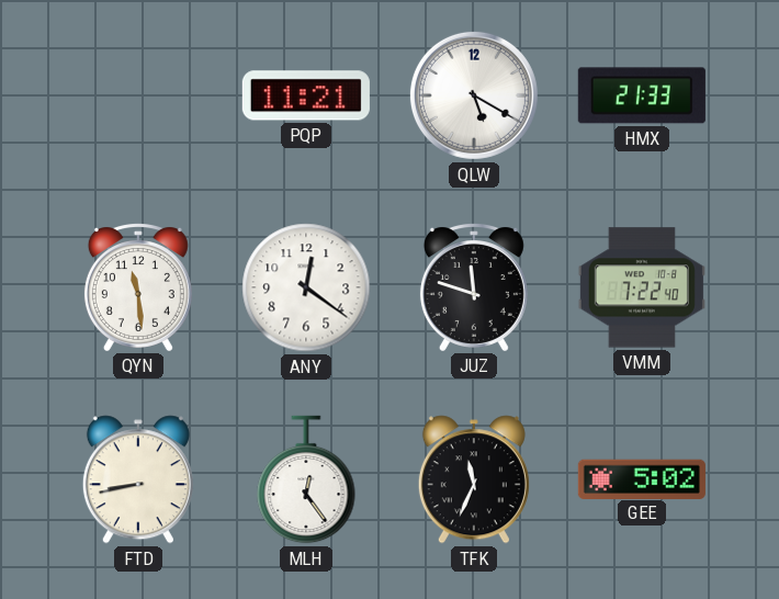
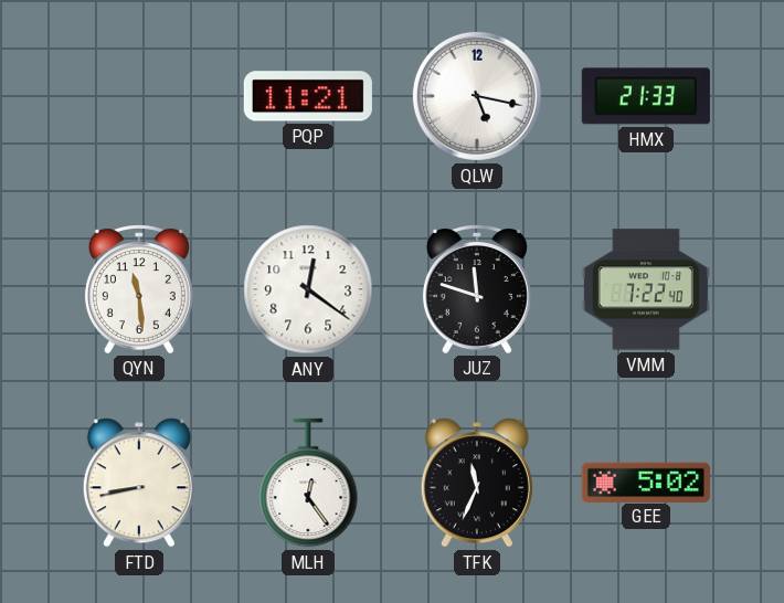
QLW: 5:20 -> 5:17 (477, 96)
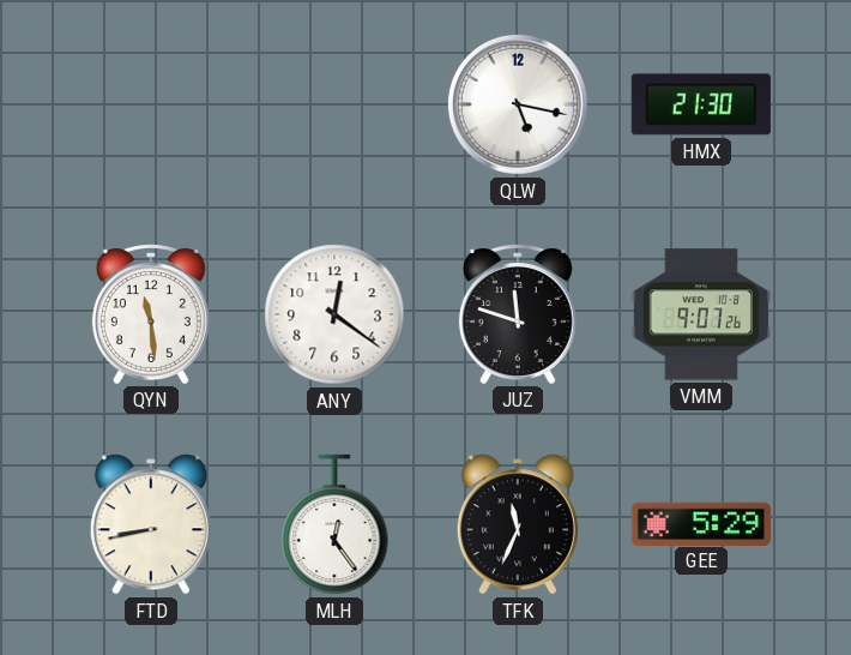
PQP: 11:21 -> none (308, 96)
HMX: 21:33 -> 21:30 (701, 104)
VMM: 7:22 -> 9:07 (701, 314)
GEE: 5:02 -> 5:29 (701, 523)
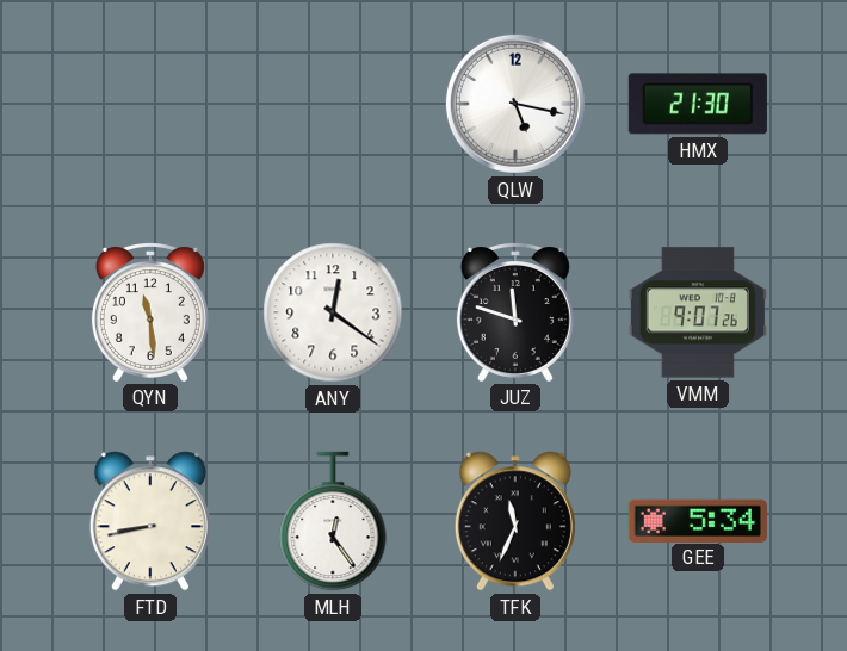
GEE: 5:29 -> 5:34 (698, 520)
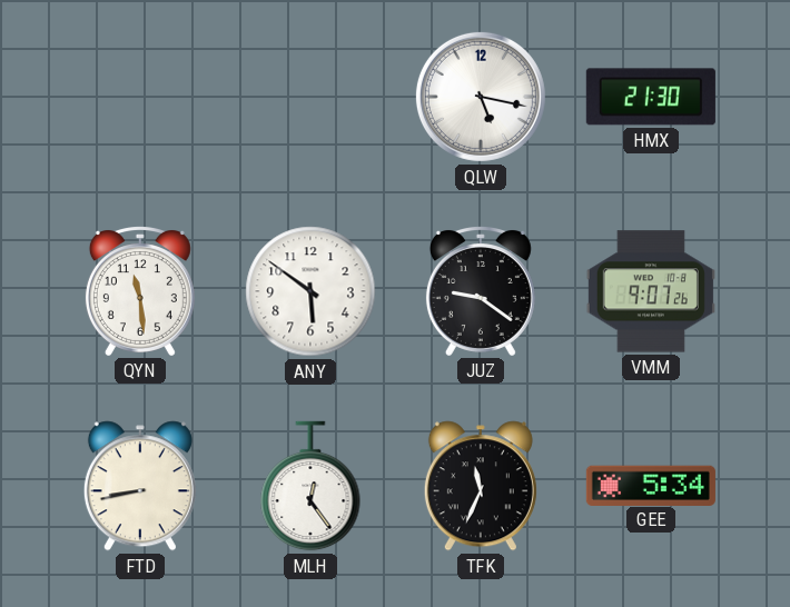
ANY: 12:21 -> 5:51 (310, 291)
JUZ: 11:48 -> 9:21 (481, 291)
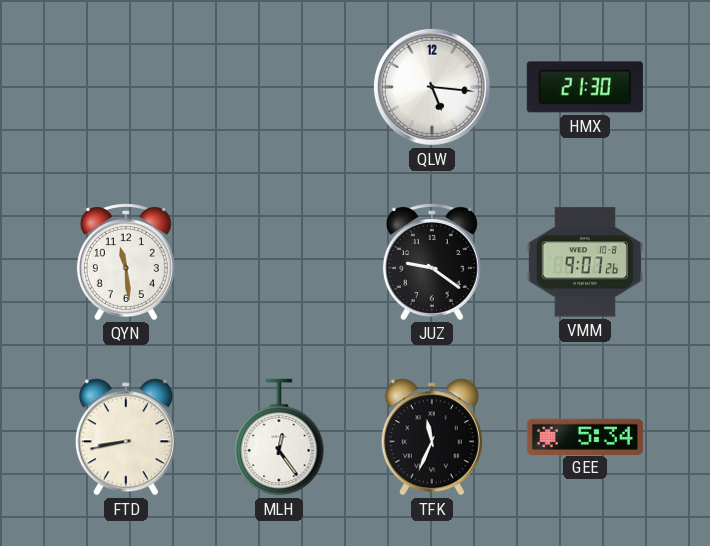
QLW: 5:17 -> 5:16 (432, 87)
ANY: 5:51 -> none (310, 291)
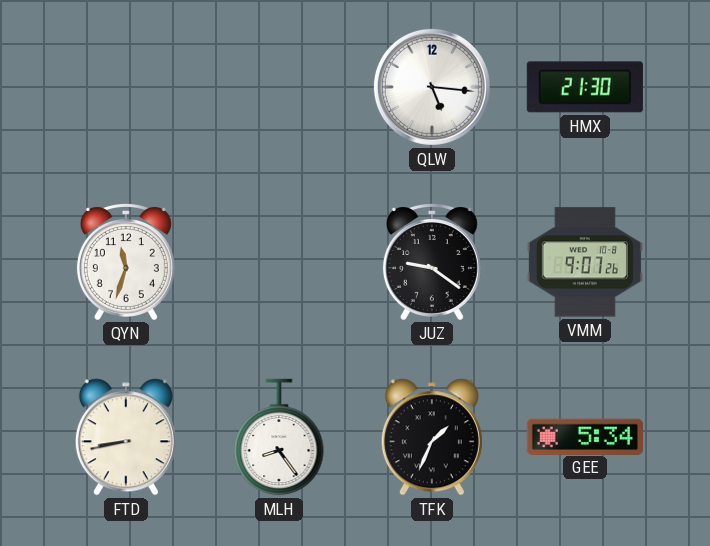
QYN: 11:29 -> 11:33 (126, 262)
MLH: 12:24 -> 8:24 (279, 437)
TFK: 11:34 -> 1:34 (432, 437)
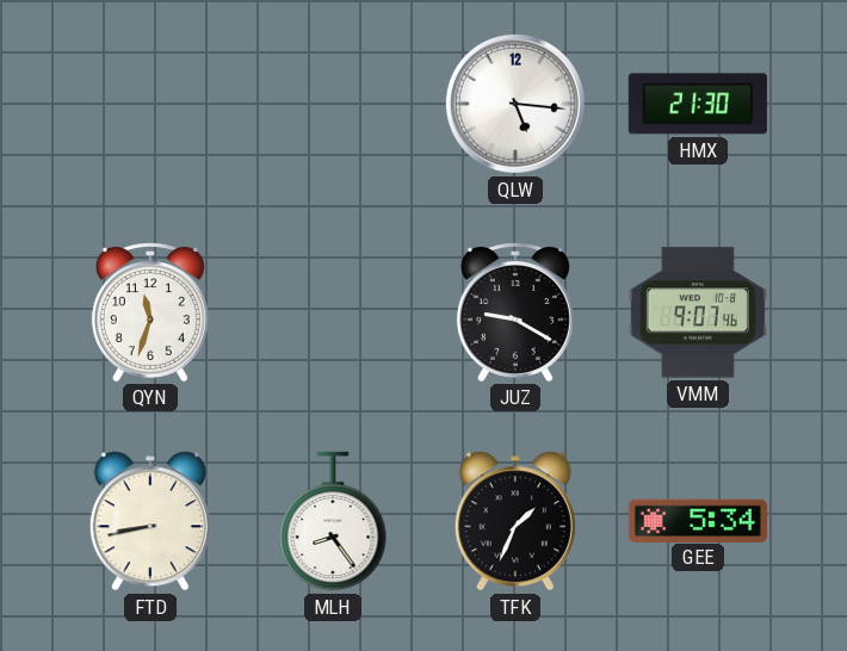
JUZ: 9:21 -> 9:20 (515, 312)
VMM: 9:07:26 -> 9:07:46 (698, 312)
